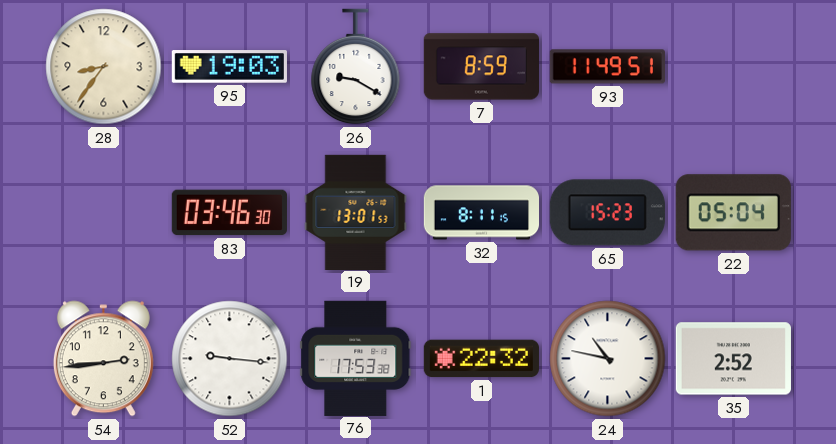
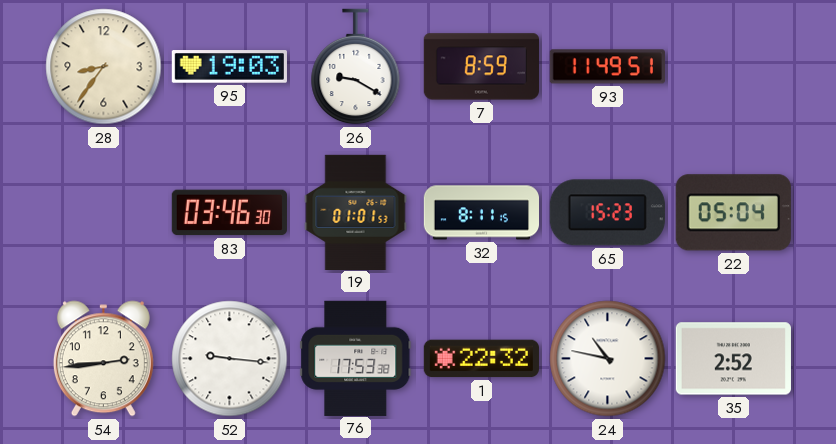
19: 13:01 -> 01:01 (356, 212)
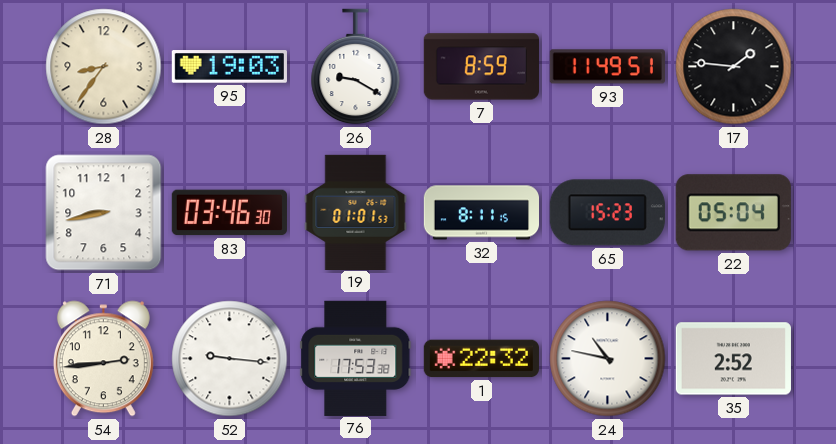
17: none -> 1:46 (734, 67)
71: none -> 8:43 (104, 213)
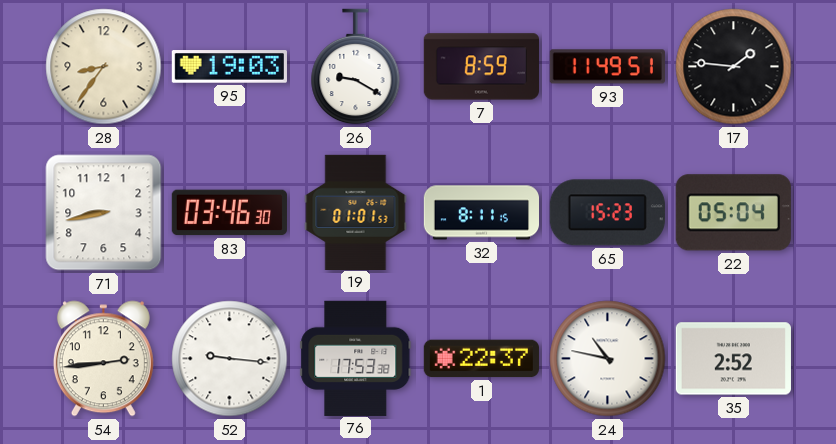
1: 22:32 -> 22:37 (481, 359)
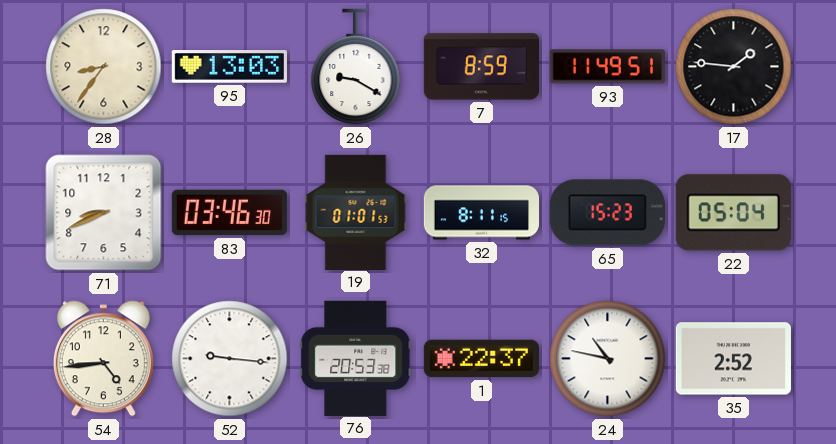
95: 19:03 -> 13:03 (229, 67)
71: 8:43 -> 8:41 (104, 213)
54: 2:44 -> 4:44 (103, 359)
76: 17:53 -> 20:53 (356, 358)
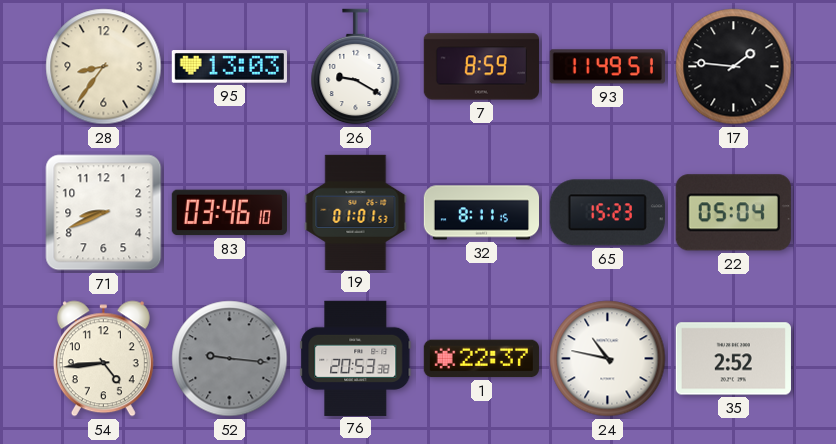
83: 03:46:30 -> 03:46:10 (229, 213)
52 dial: white -> grey (230, 359)
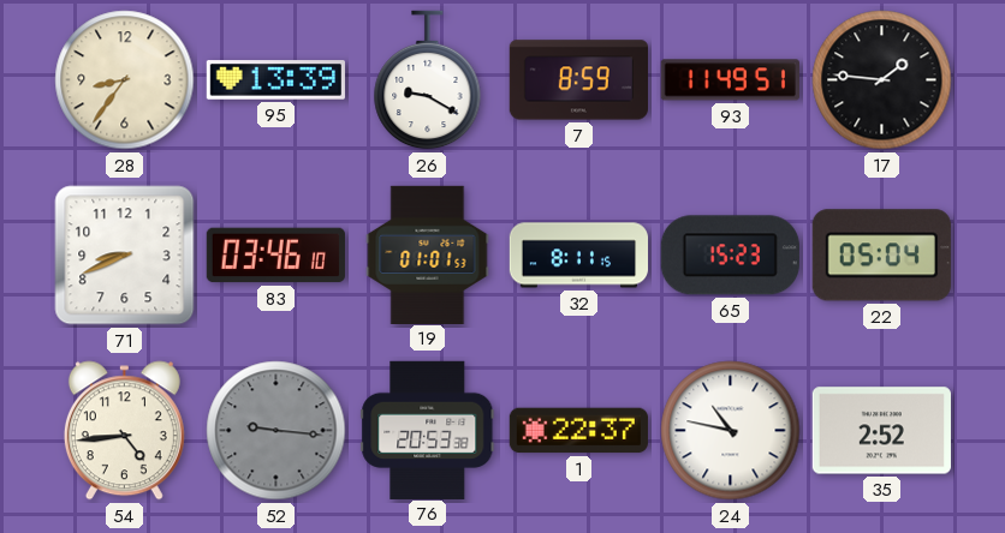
95: 13:03 -> 13:39 (275, 80)
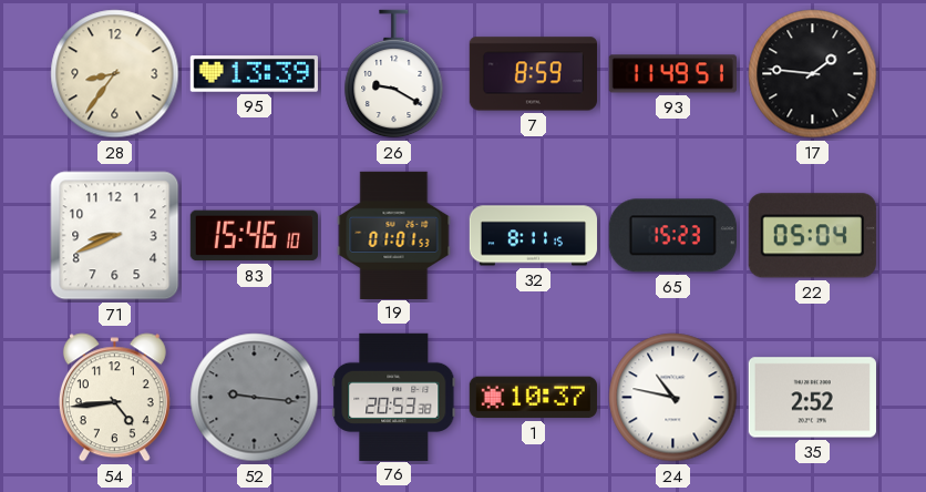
83: 03:46 -> 15:46 (254, 236)
1: 22:37 -> 10:37 (533, 398)
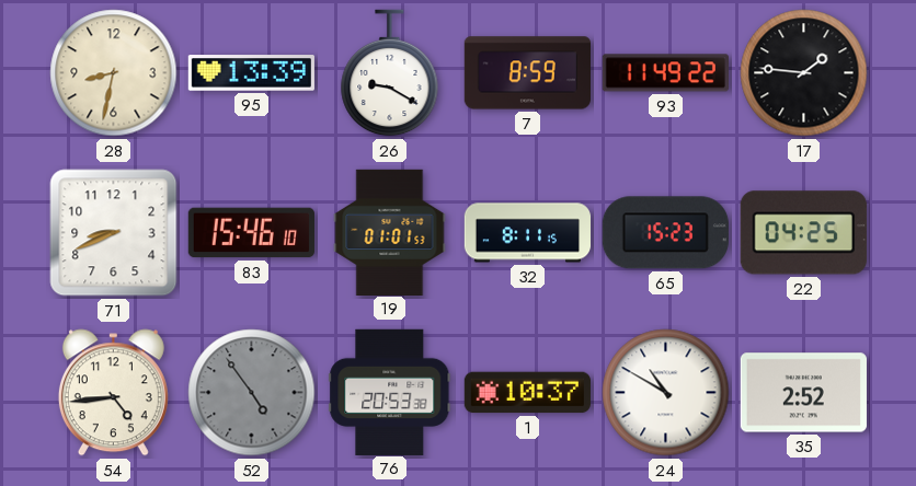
28: 8:36 -> 8:32 (114, 73)
93: 11:49:51 -> 11:49:22 (665, 73)
22: 05:04 -> 04:25 (803, 233)
52: 9:16 -> 4:54 (252, 393)
24: 10:47 -> 10:50 (666, 393)
